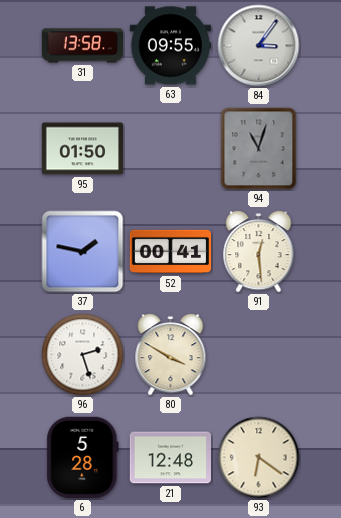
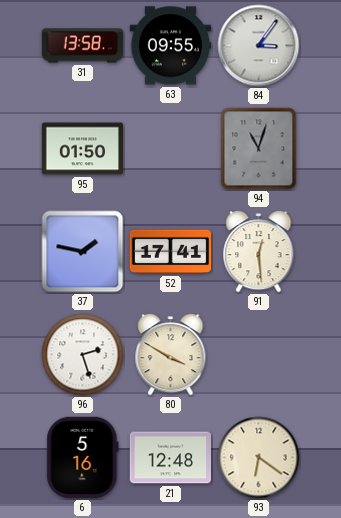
52: 00:41 -> 17:41 (171, 252)
6: 5:28 -> 5:16 (83, 457)
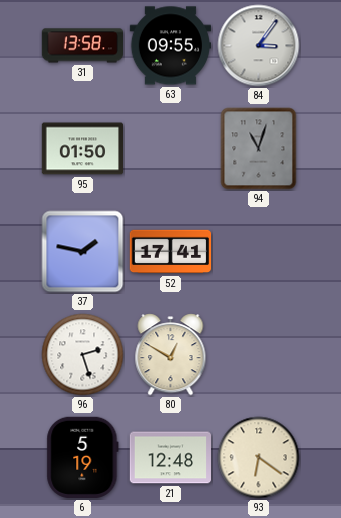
91: 12:29 -> none (259, 252)
80: 3:50 -> 12:50 (171, 355)
6: 5:16 -> 5:19 (83, 457)
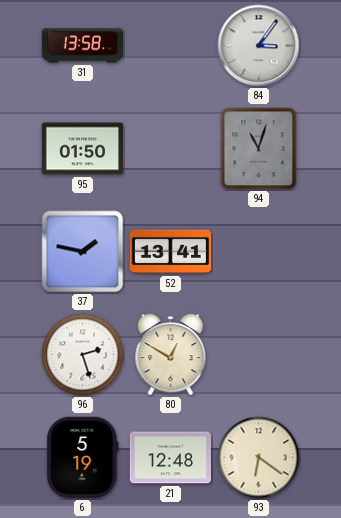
63: 09:55 -> none (170, 46)
52: 17:41 -> 13:41 (171, 252)
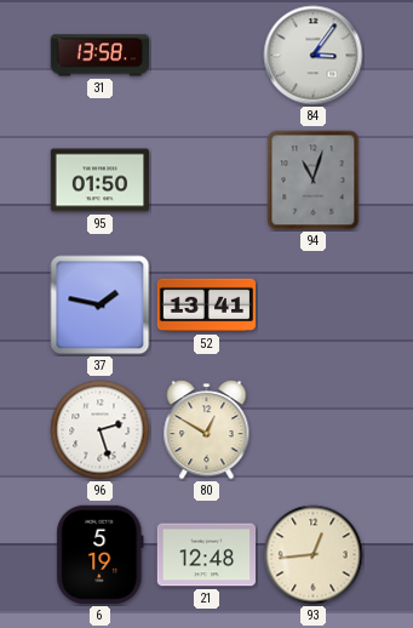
93: 6:21 -> 12:44 (314, 555)
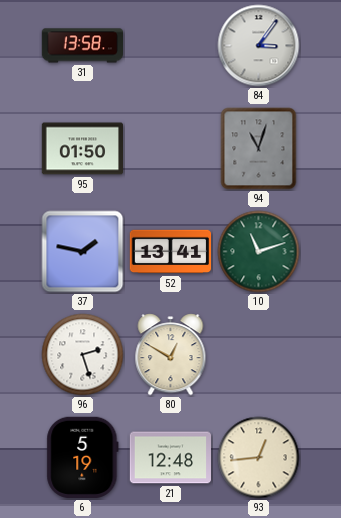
10: none -> 11:12 (259, 252)
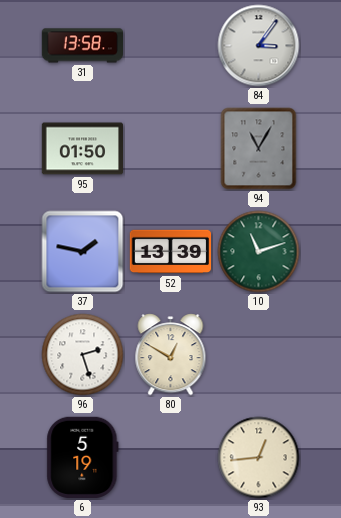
94: 11:03 -> 11:05 (259, 149)
52: 13:41 -> 13:39 (171, 252)
21: 12:48 -> none (171, 458)
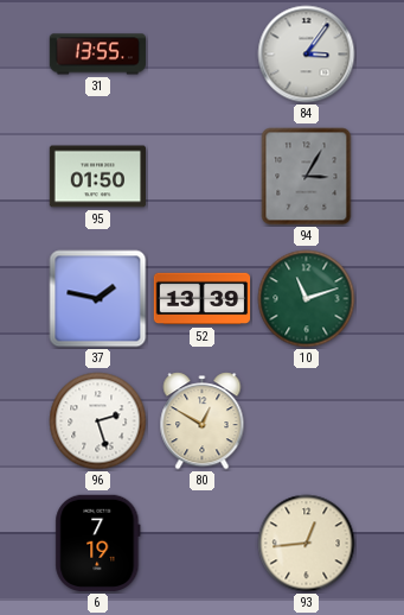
31: 13:58 -> 13:55 (97, 55)
94: 11:05 -> 3:05 (307, 177)
6: 5:19 -> 7:19 (98, 543)
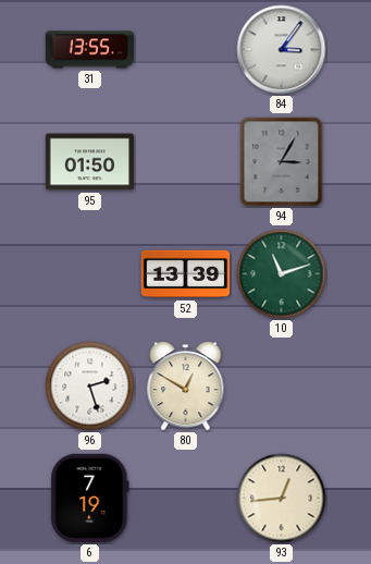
37: 1:47 -> none (98, 299)
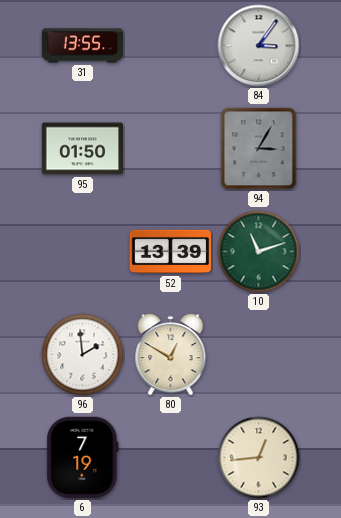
96: 2:27 -> 1:59 (83, 355)
